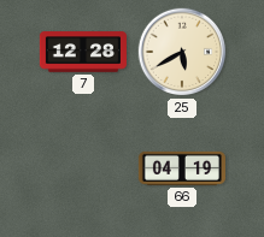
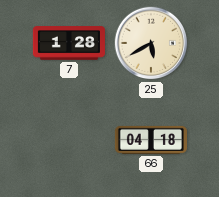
7: 12:28 -> 1:28 (69, 43)
66: 04:19 -> 04:18 (150, 140)
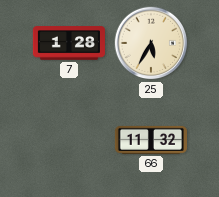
25: 5:40 -> 5:35 (151, 43)
66: 04:18 -> 11:32 (150, 140)
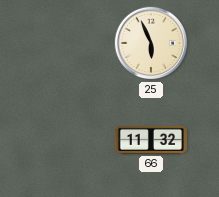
7: 1:28 -> none (69, 43)
25: 5:35 -> 5:56 (151, 43)
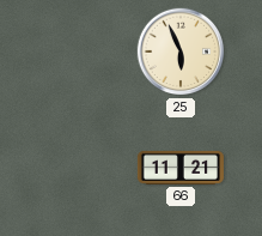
66: 11:32 -> 11:21 (179, 168)
